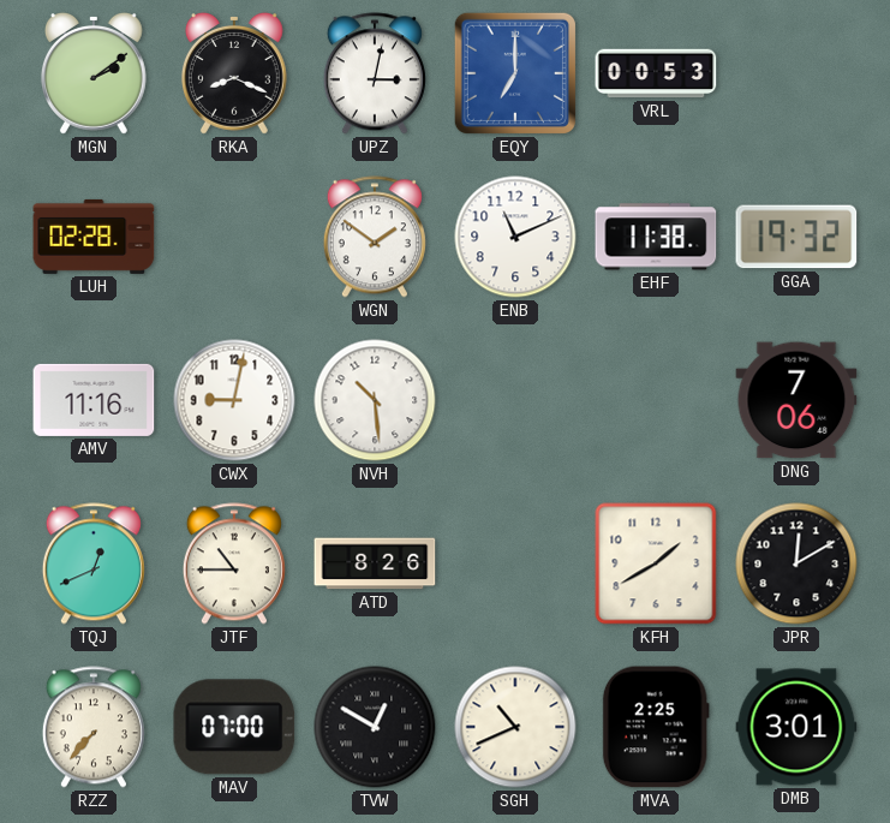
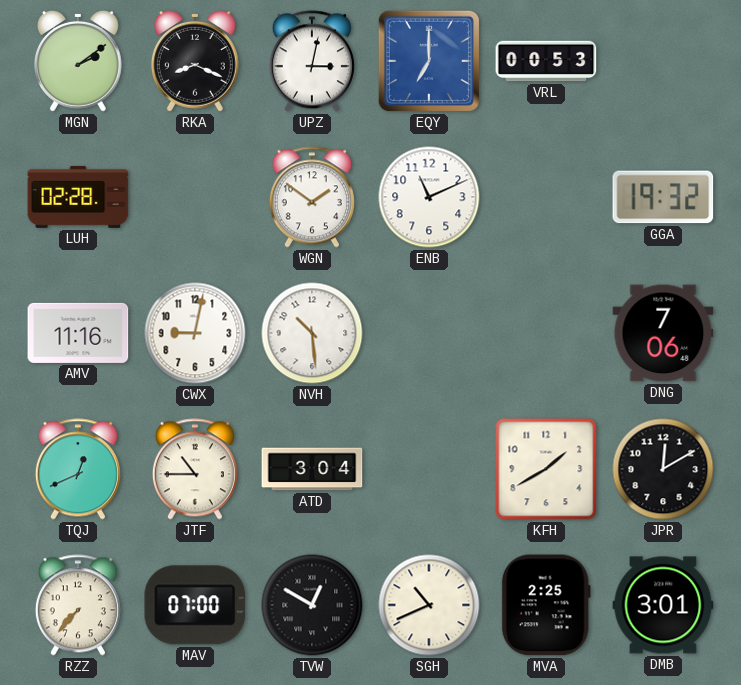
EHF: 11:38 -> none (656, 237)
ATD: 8:26 -> 3:04 (312, 469)
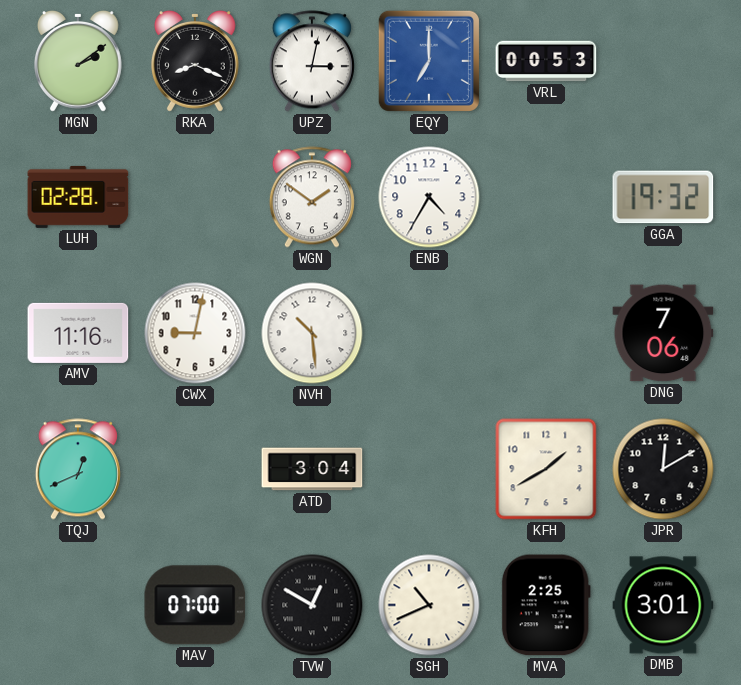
ENB: 11:11 -> 4:35 (429, 197)
JTF: 10:45 -> none (195, 469)
RZZ: 7:37 -> none (78, 605)
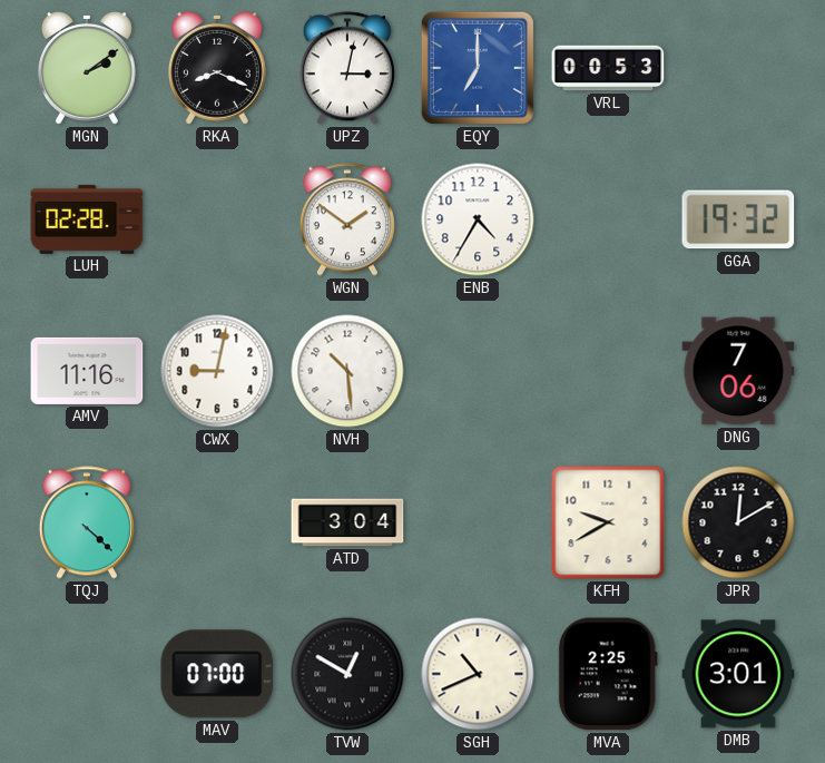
TQJ: 12:41 -> 4:22 (87, 522)
KFH: 1:40 -> 9:40 (608, 522)
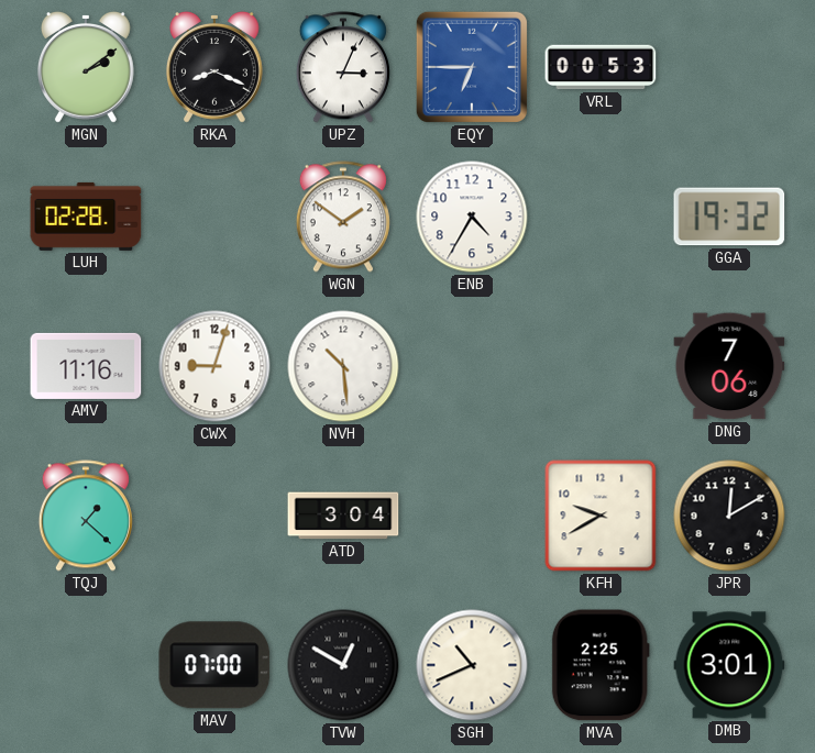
UPZ: 3:02 -> 3:04 (343, 67)
EQY: 7:00 -> 6:45 (472, 67)
CWX: 9:02 -> 9:03 (214, 366)
TQJ: 4:22 -> 1:22 (86, 516)
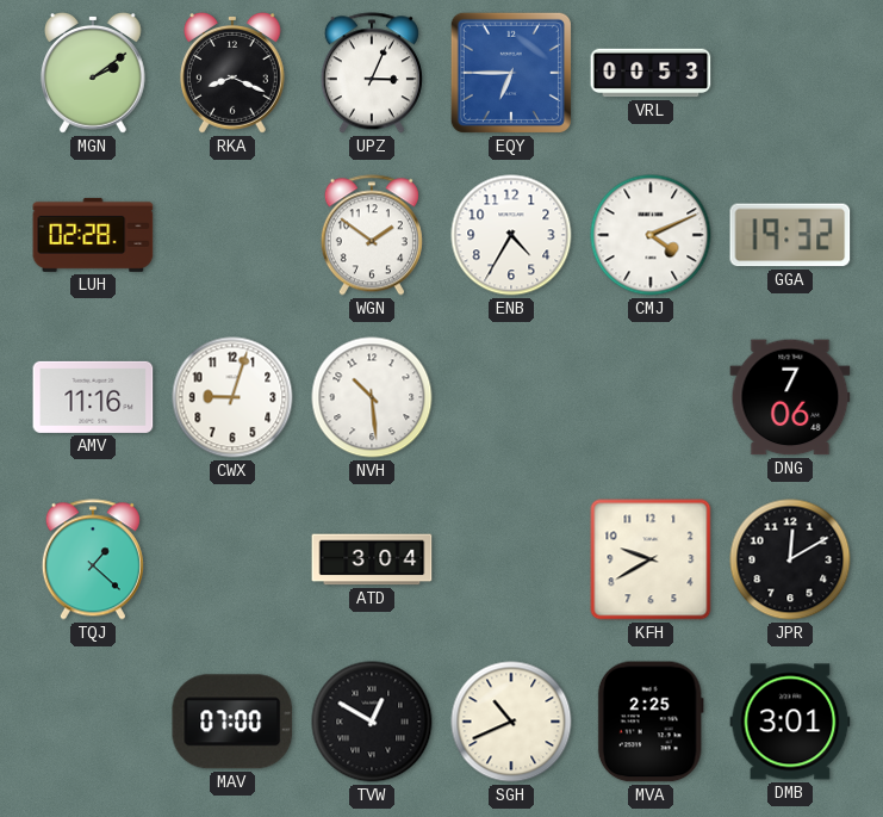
CMJ: none -> 4:11 (651, 235)
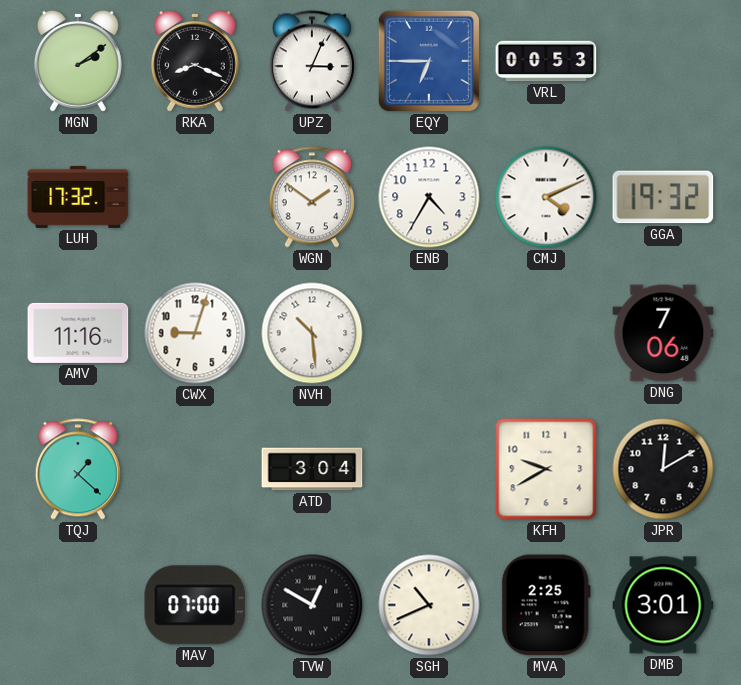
LUH: 02:28 -> 17:32 (78, 197)
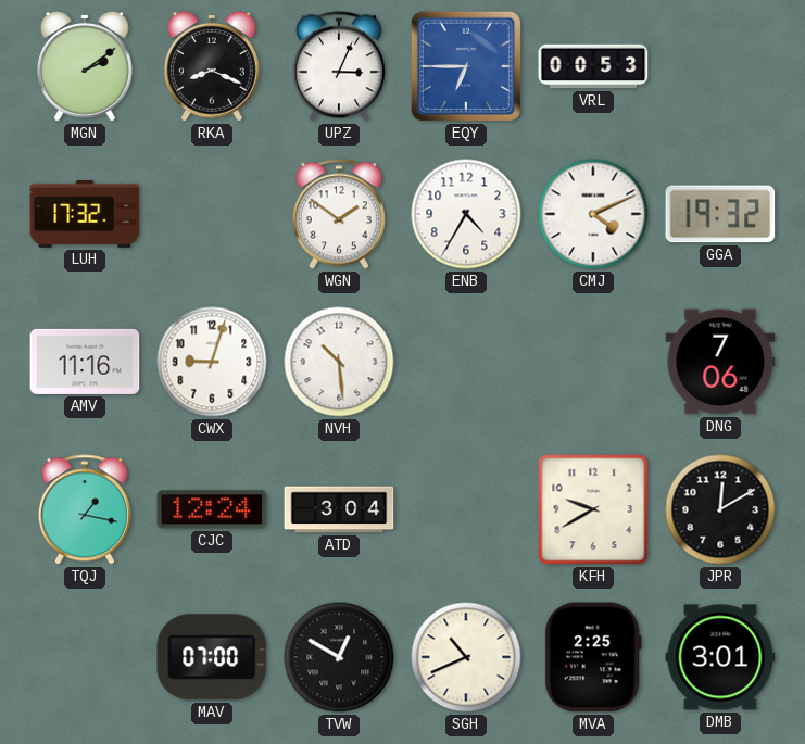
TQJ: 1:22 -> 1:17 (85, 509)
CJC: none -> 12:24 (212, 509)
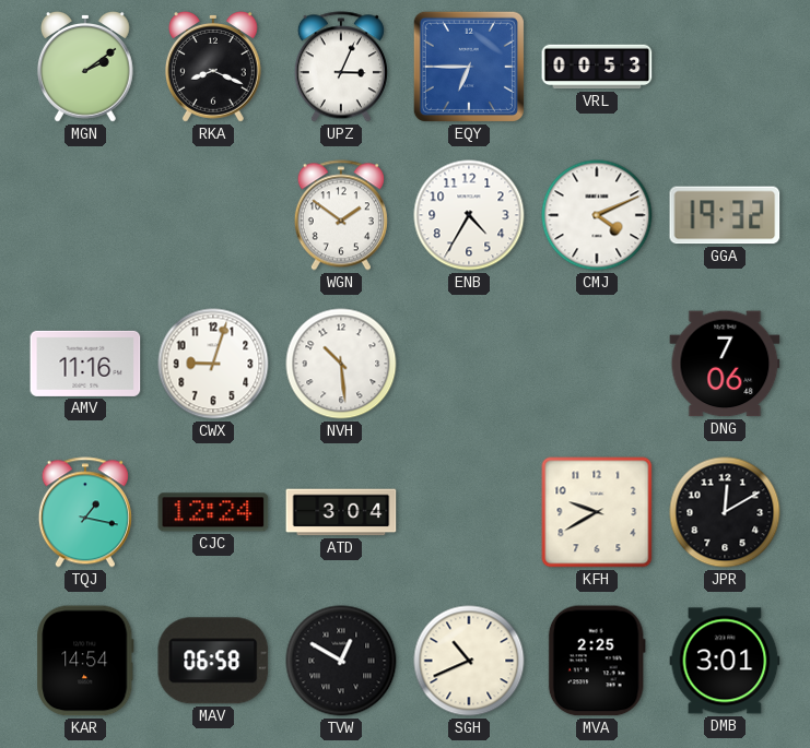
LUH: 17:32 -> none (85, 214)
KAR: none -> 14:54 (85, 661)
MAV: 07:00 -> 06:58 (213, 661)
